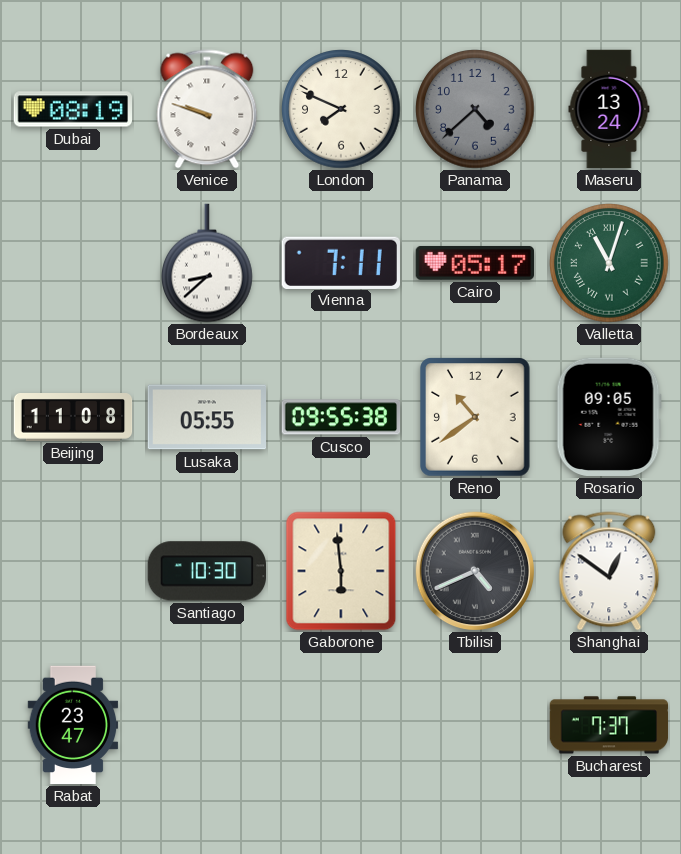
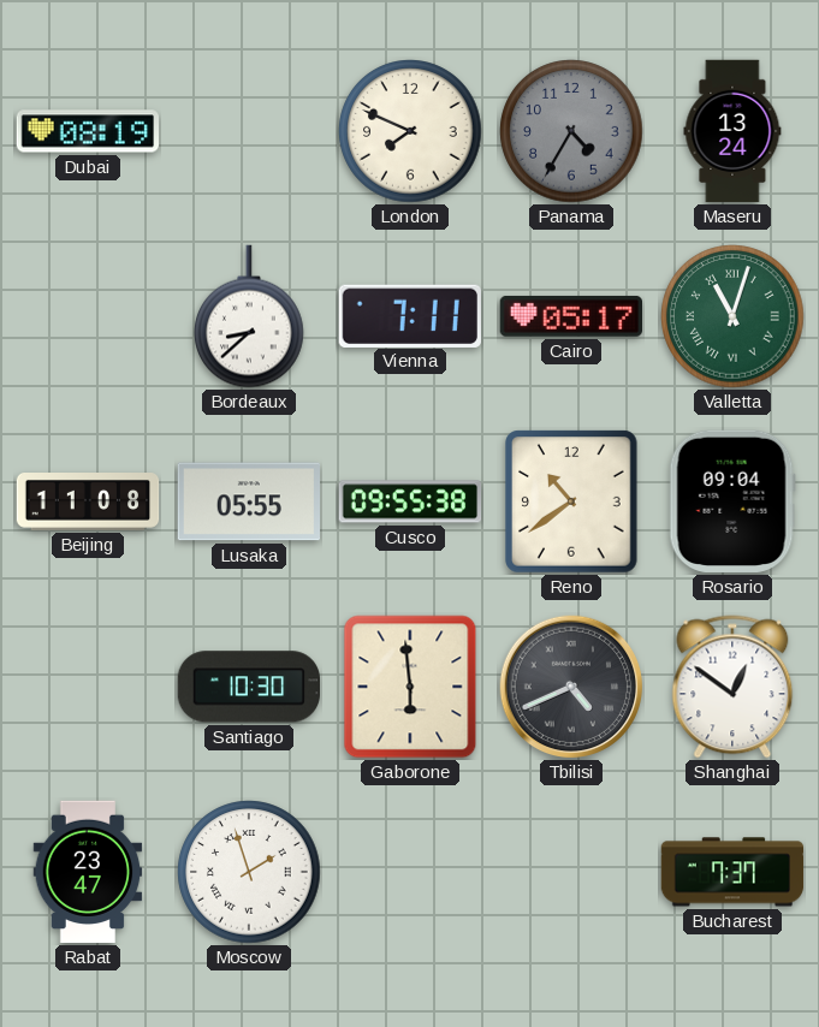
Venice: 9:48 -> none (207, 109)
Panama: 4:38 -> 4:35 (571, 131)
Rosario: 09:05 -> 09:04 (732, 501)
Moscow: none -> 1:57 (249, 872)
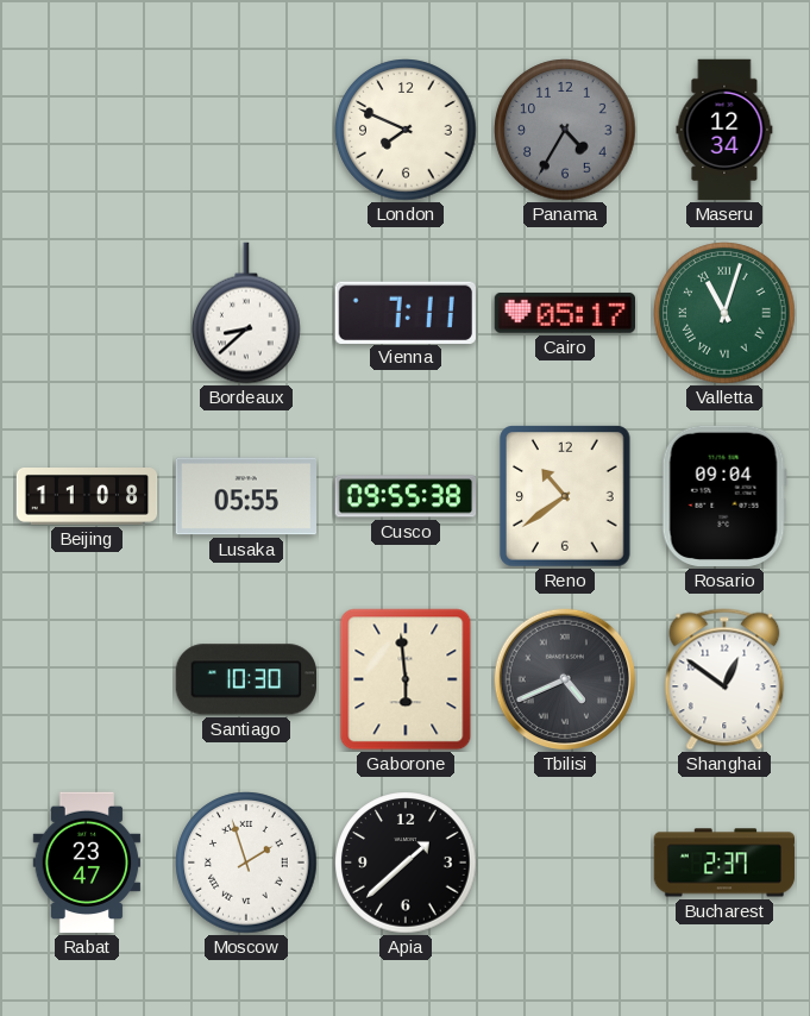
Dubai: 08:19 -> none (87, 131)
Maseru: 13:24 -> 12:34 (724, 130)
Apia: none -> 1:38 (406, 863)
Bucharest: 7:37 -> 2:37 (724, 863)
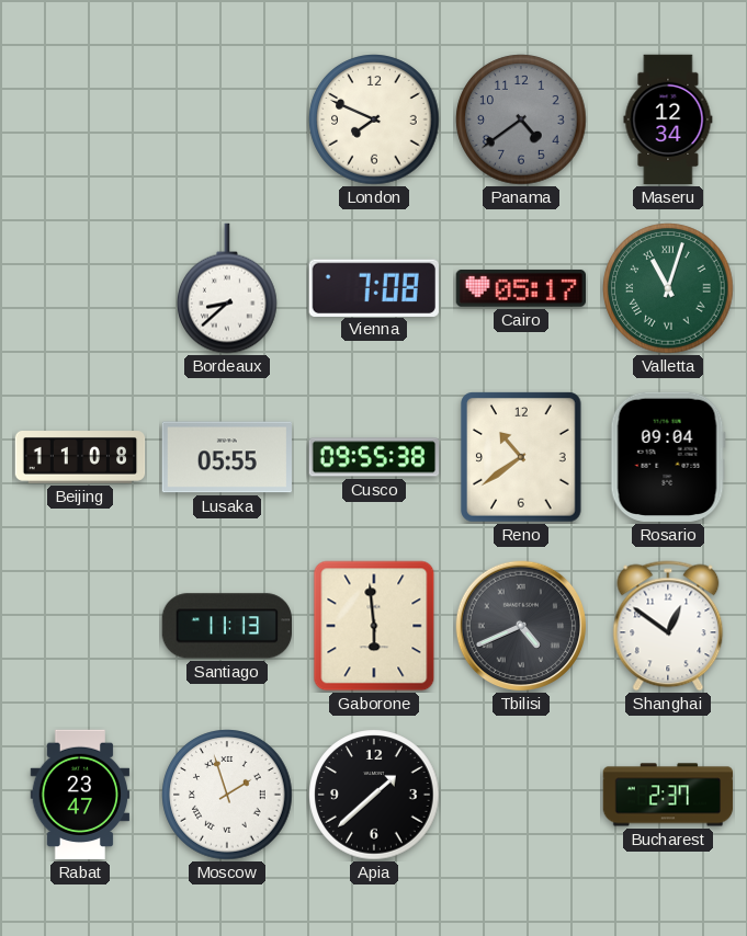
Panama: 4:35 -> 4:39 (521, 119)
Vienna: 7:11 -> 7:08 (374, 287)
Santiago: 10:30 -> 11:13 (226, 626)
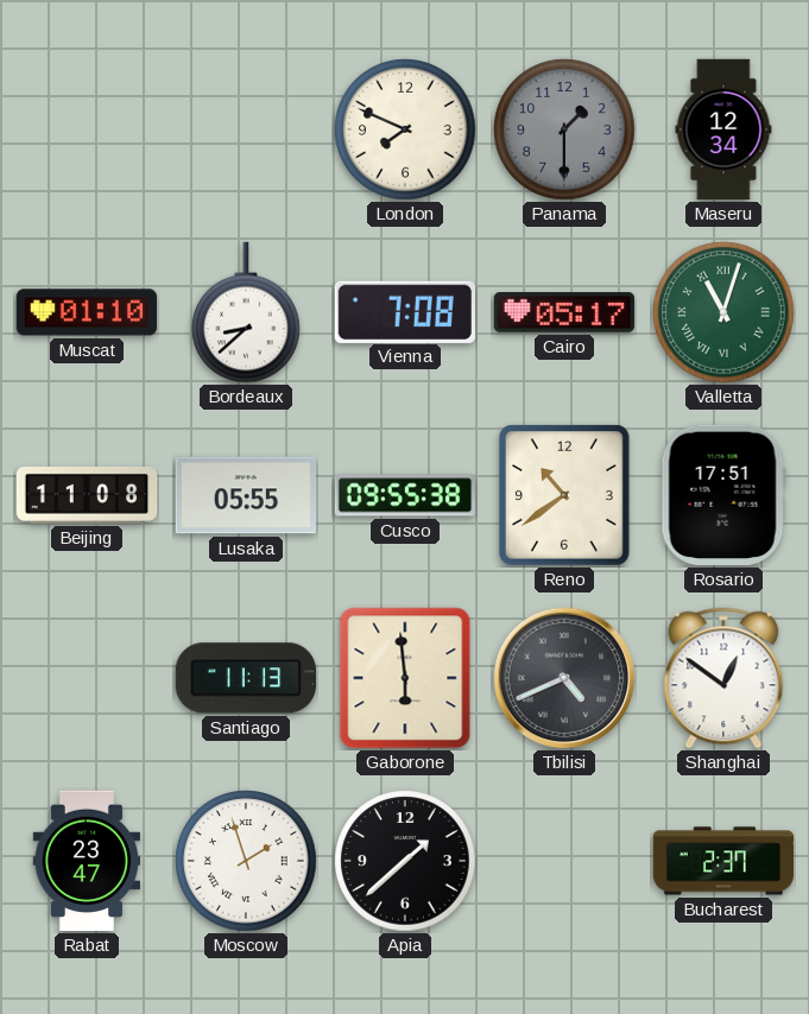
Panama: 4:39 -> 1:30 (564, 129)
Muscat: none -> 01:10 (86, 312)
Rosario: 09:04 -> 17:51 (723, 495)
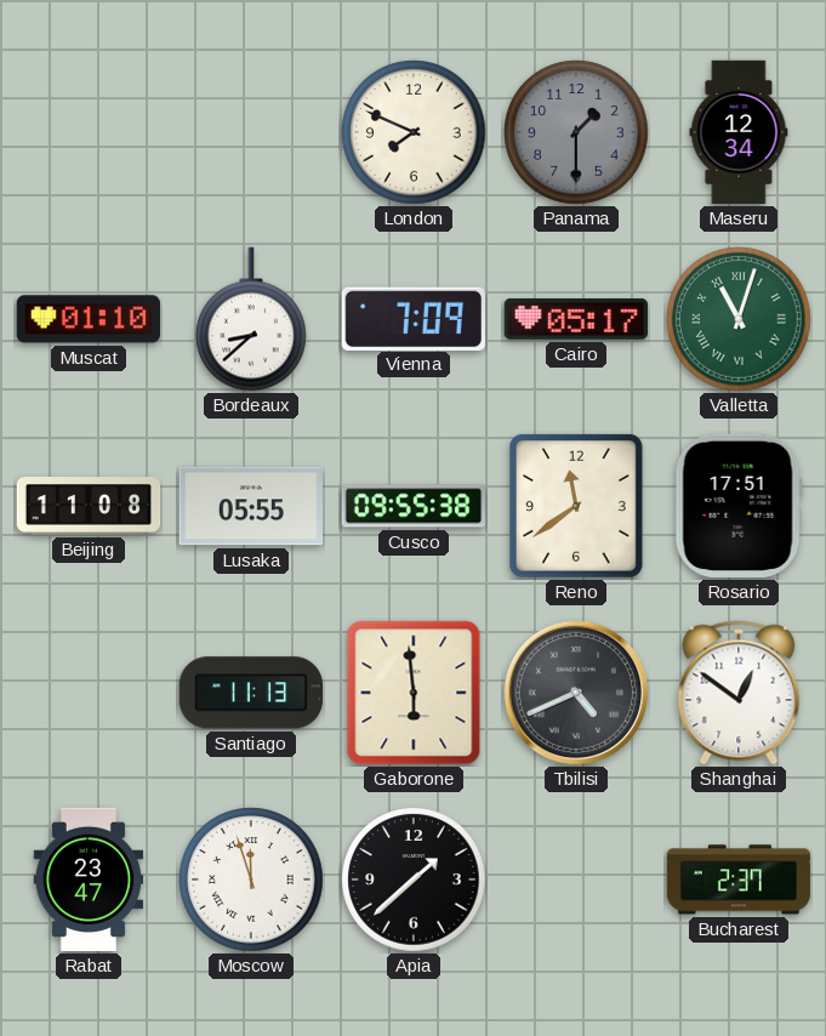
Vienna: 7:08 -> 7:09 (414, 318)
Reno: 10:39 -> 11:39 (576, 506)
Moscow: 1:57 -> 11:57 (251, 880)
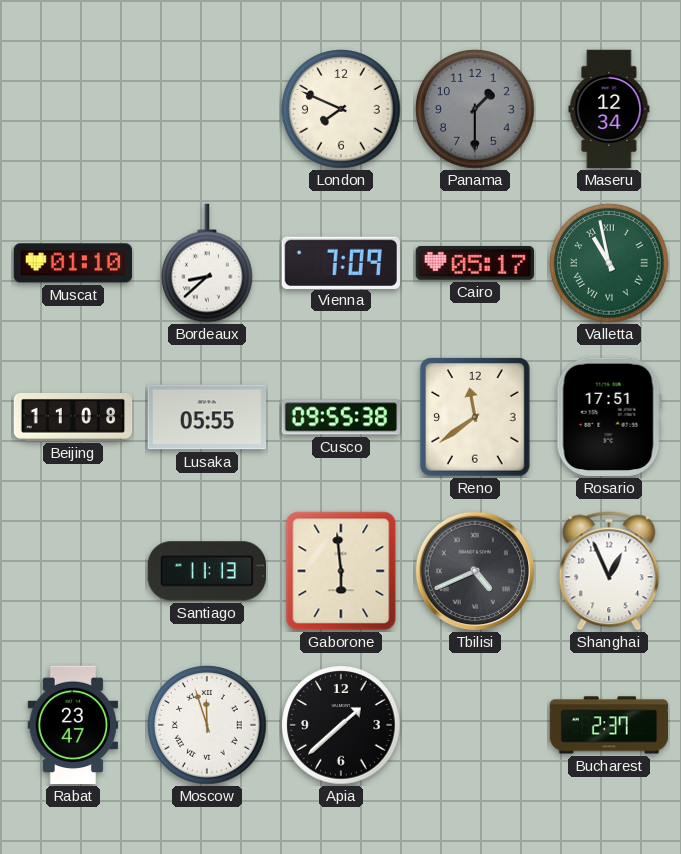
Valletta: 11:03 -> 10:58 (609, 263)
Shanghai: 12:51 -> 12:56 (609, 571)
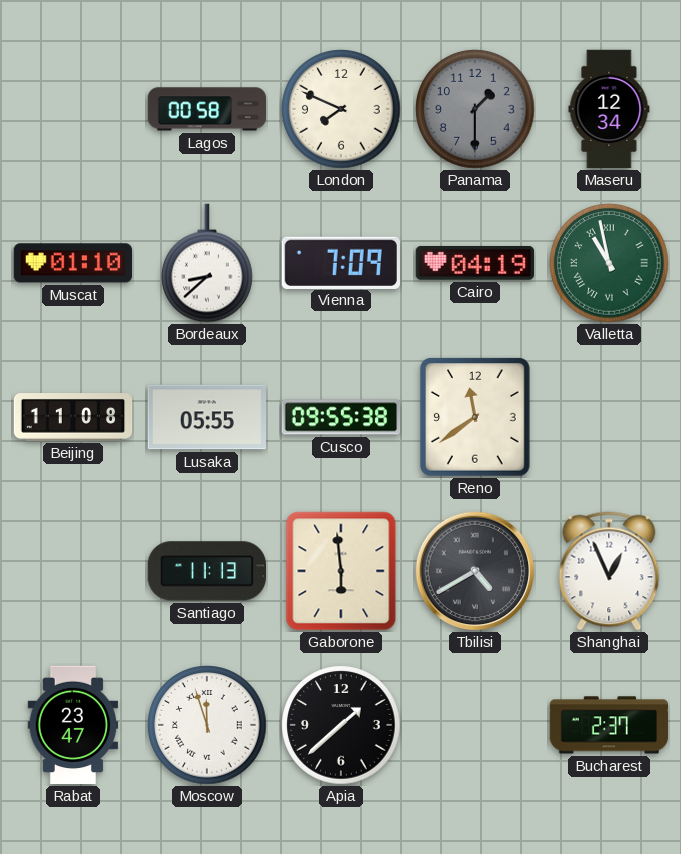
Lagos: none -> 00:58 (207, 109)
Cairo: 05:17 -> 04:19 (474, 263)
Rosario: 17:51 -> none (609, 417)
Tbilisi: 4:41 -> 4:40 (475, 571)
